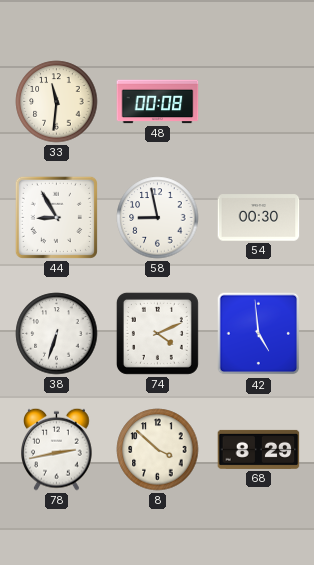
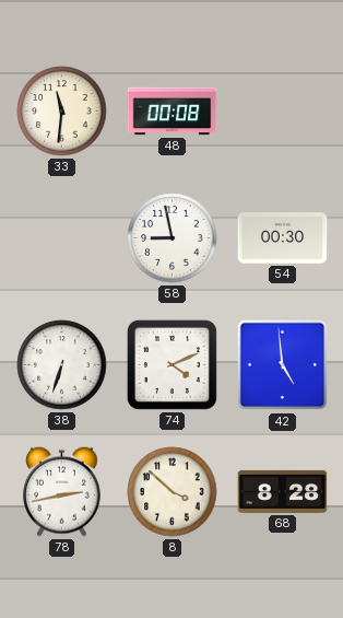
44: 8:55 -> none (56, 217)
68: 8:29 -> 8:28 (283, 491)
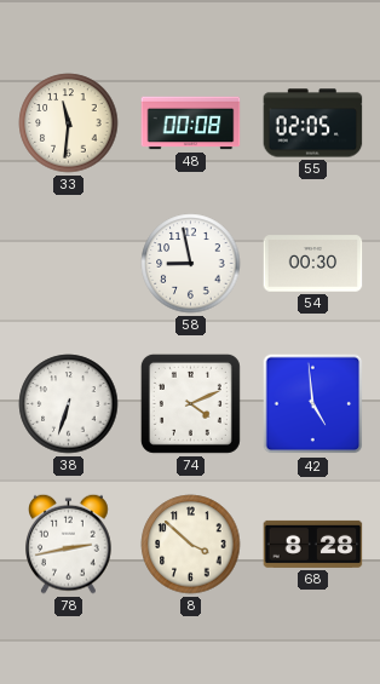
55: none -> 02:05 (313, 123)
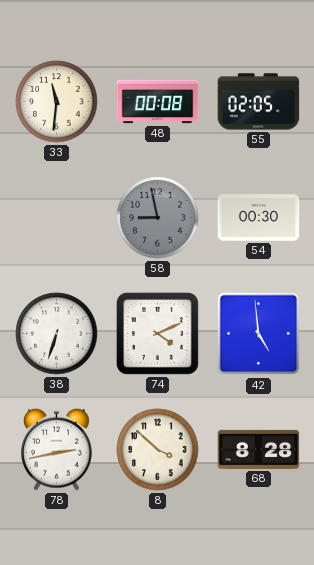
58 dial: white -> grey (158, 218)
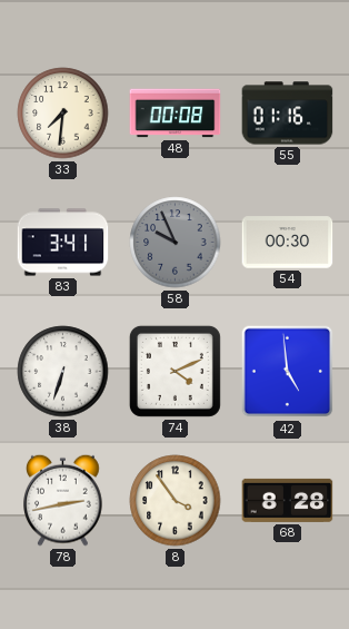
33: 11:31 -> 7:31 (63, 114)
55: 02:05 -> 01:16 (288, 114)
83: none -> 3:41 (63, 243)
58: 8:58 -> 9:56 (176, 243)
8: 3:52 -> 3:54 (176, 501)
